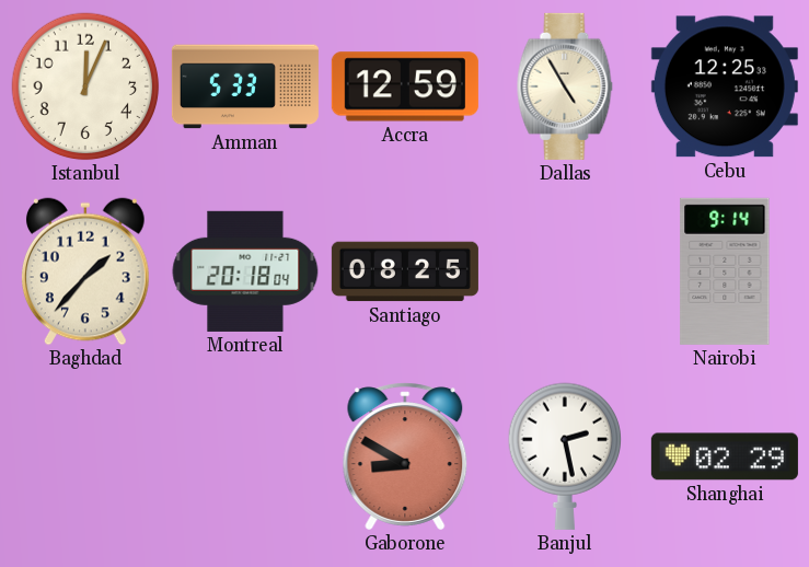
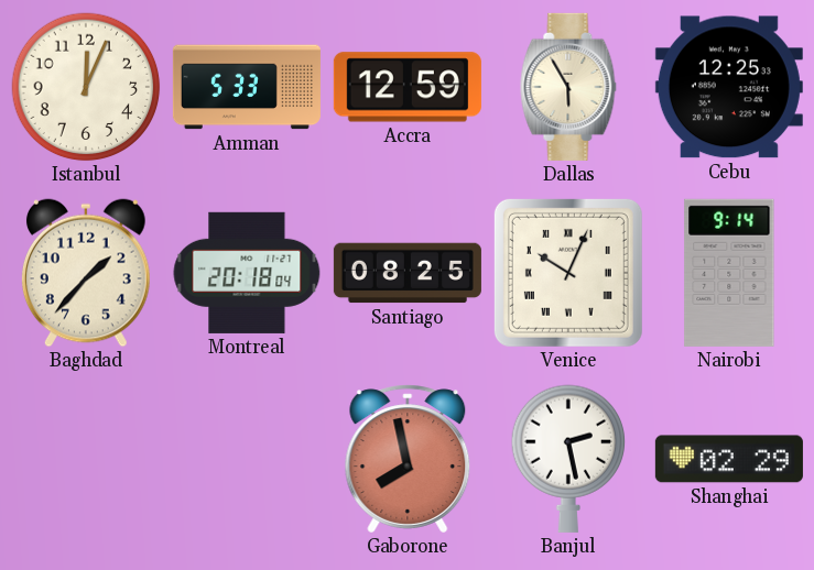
Dallas: 4:55 -> 5:55 (568, 87)
Venice: none -> 10:04 (568, 273)
Gaborone: 8:50 -> 7:58 (408, 459)
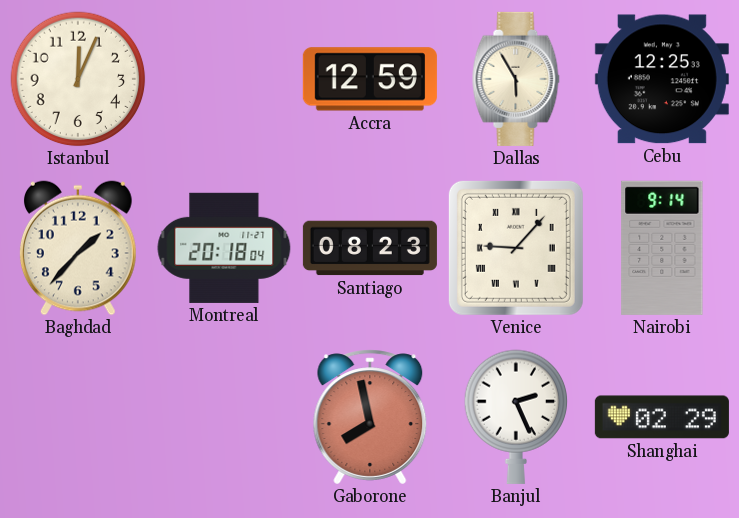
Amman: 5:33 -> none (247, 87)
Santiago: 08:25 -> 08:23 (370, 248)
Venice: 10:04 -> 9:07 (516, 248)
Banjul: 2:28 -> 2:26 (515, 417)
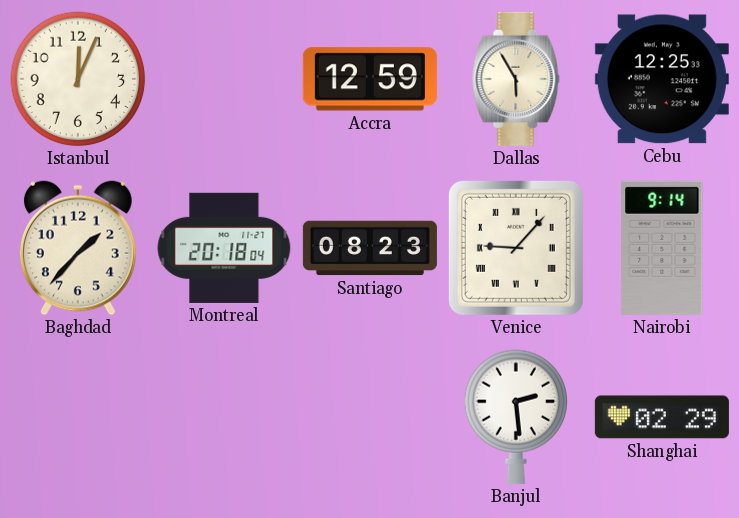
Gaborone: 7:58 -> none (370, 417)
Banjul: 2:26 -> 2:29 (515, 417)
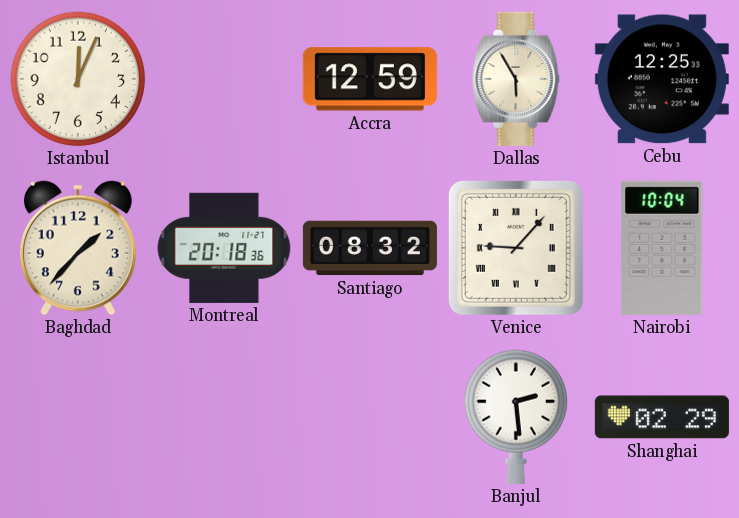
Montreal: 20:18:04 -> 20:18:36 (224, 248)
Santiago: 08:23 -> 08:32 (370, 248)
Nairobi: 9:14 -> 10:04 (662, 248)
